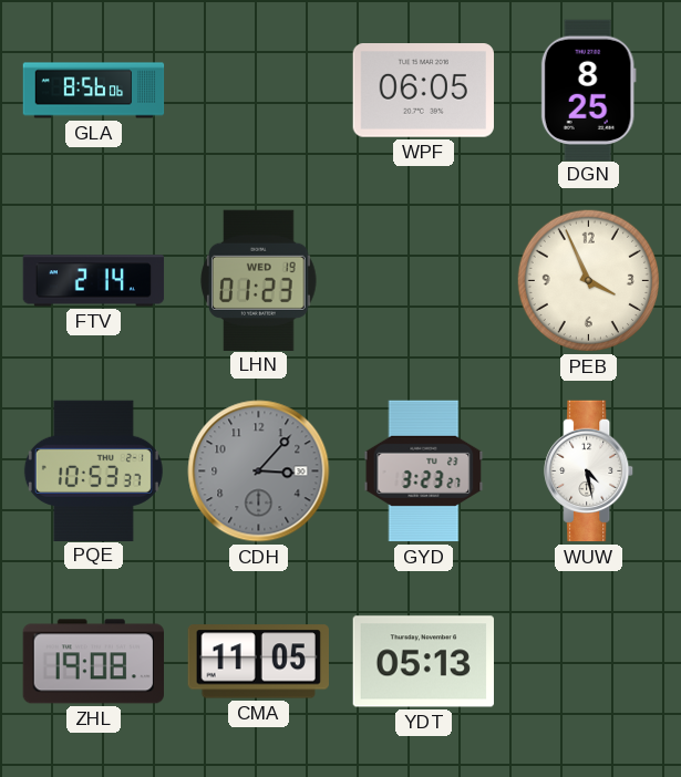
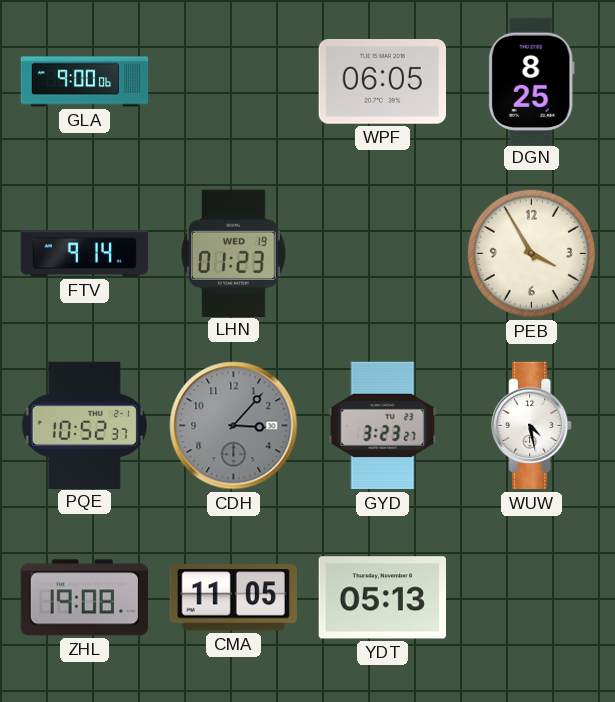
GLA: 8:56 -> 9:00 (85, 82)
FTV: 2:14 -> 9:14 (85, 254)
PEB: 3:56 -> 3:55 (531, 253)
PQE: 10:53 -> 10:52 (84, 425)
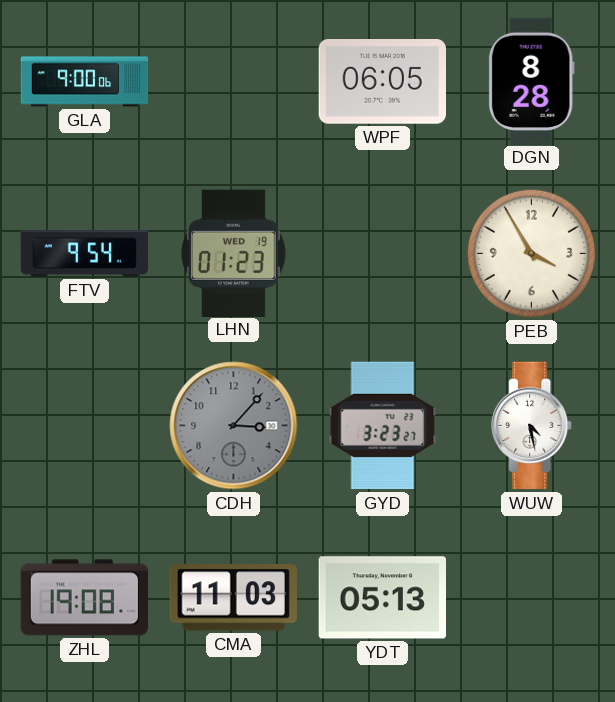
DGN: 8:25 -> 8:28 (531, 81)
FTV: 9:14 -> 9:54 (85, 254)
PQE: 10:52 -> none (84, 425)
CMA: 11:05 -> 11:03 (233, 598)
